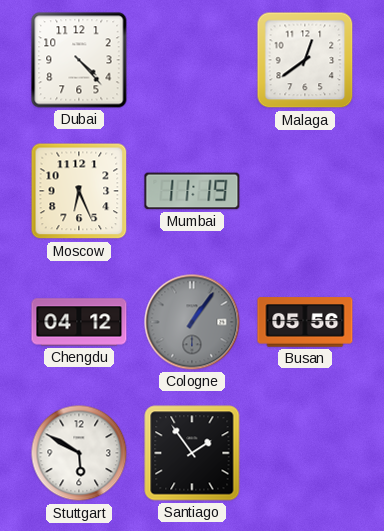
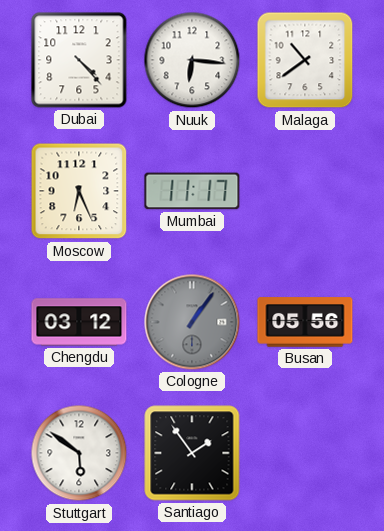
Nuuk: none -> 6:16 (192, 60)
Malaga: 12:39 -> 10:39 (305, 60)
Mumbai: 11:19 -> 11:17 (192, 191)
Chengdu: 04:12 -> 03:12 (79, 322)
Stuttgart: 5:50 -> 5:51 (79, 453)
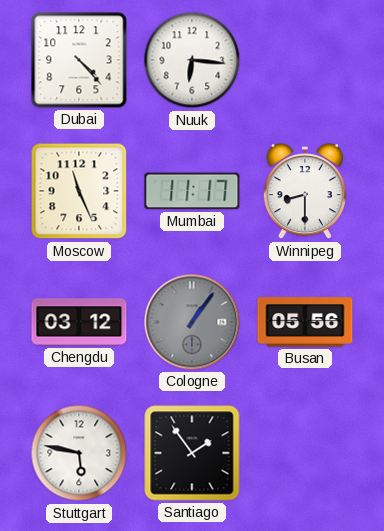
Malaga: 10:39 -> none (305, 60)
Moscow: 6:26 -> 11:26 (79, 191)
Winnipeg: none -> 8:30 (305, 192)
Stuttgart: 5:51 -> 5:47 (79, 453)
